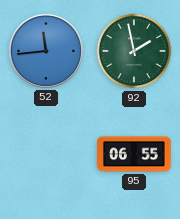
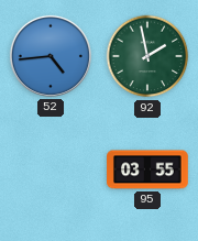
52: 11:44 -> 4:44 (51, 56)
95: 06:55 -> 03:55 (147, 169)
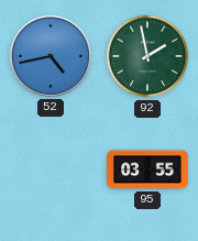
52: 4:44 -> 4:43 (51, 56)
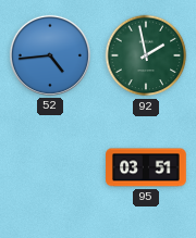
52: 4:43 -> 4:44 (50, 55)
95: 03:55 -> 03:51 (146, 167)
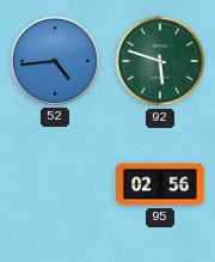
92: 1:58 -> 5:48 (160, 61)
95: 03:51 -> 02:56 (160, 184)
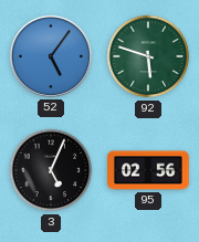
52: 4:44 -> 5:06 (51, 56)
3: none -> 5:04 (51, 170)
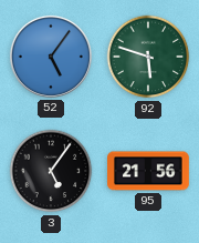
3: 5:04 -> 5:06 (51, 171)
95: 02:56 -> 21:56 (148, 171)
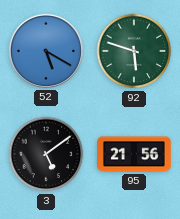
52: 5:06 -> 5:20 (46, 51)
3: 5:06 -> 5:09 (46, 154)
